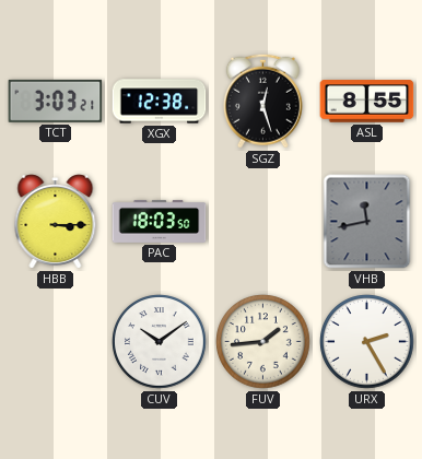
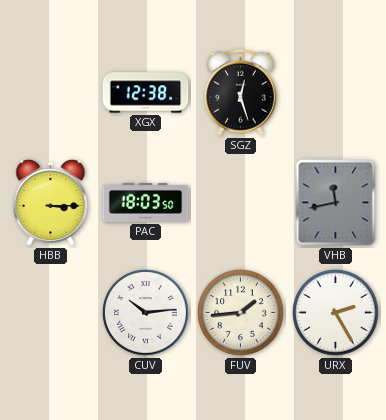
TCT: 3:03 -> none (56, 101)
ASL: 8:55 -> none (367, 102)
CUV: 10:09 -> 10:14 (146, 313)
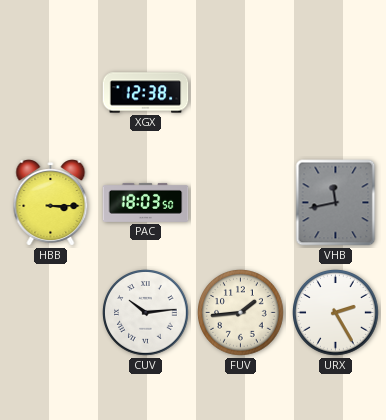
SGZ: 12:27 -> none (240, 92)
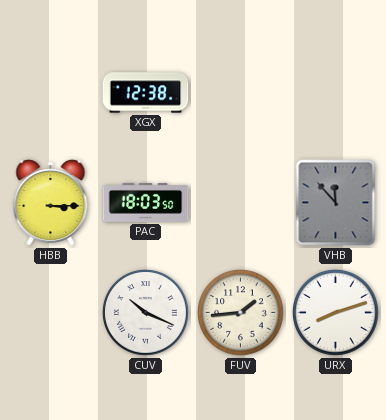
VHB: 11:43 -> 11:53 (336, 203)
CUV: 10:14 -> 10:19 (146, 313)
URX: 2:25 -> 8:12 (336, 313)
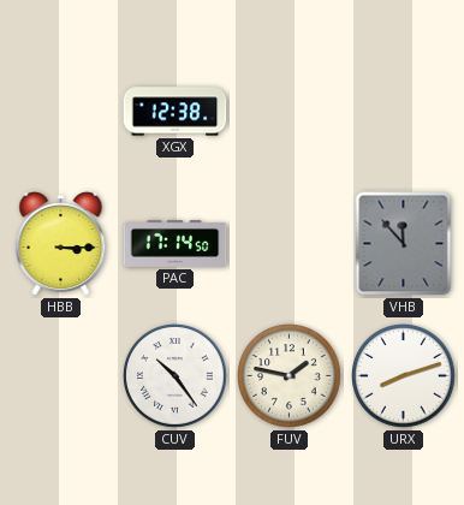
PAC: 18:03 -> 17:14 (176, 243)
CUV: 10:19 -> 10:24 (176, 376)
FUV: 1:44 -> 1:47 (290, 376)
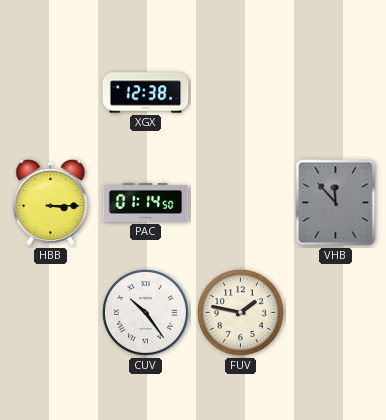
PAC: 17:14 -> 01:14 (146, 202)
URX: 8:12 -> none (404, 376)
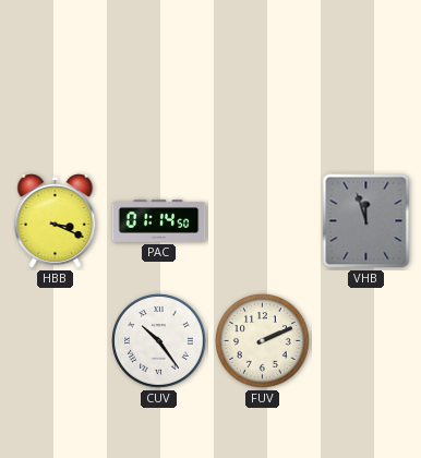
XGX: 12:38 -> none (146, 93)
HBB: 3:15 -> 3:19 (56, 221)
VHB: 11:53 -> 11:57 (366, 221)
FUV: 1:47 -> 2:11 (263, 341)
